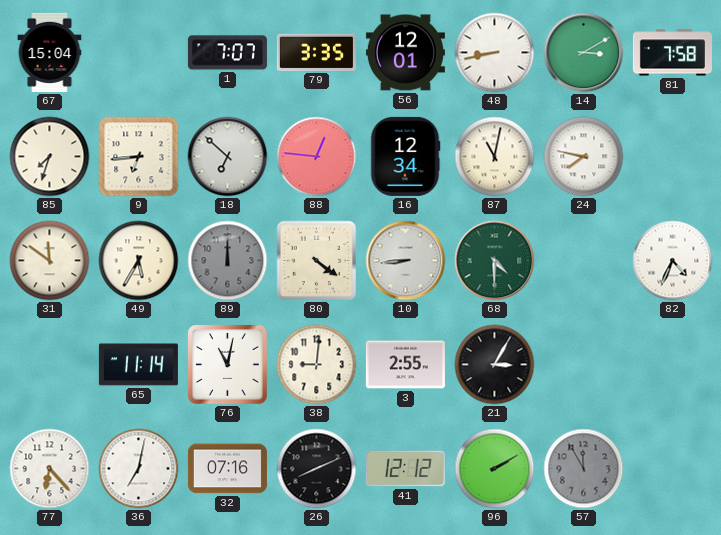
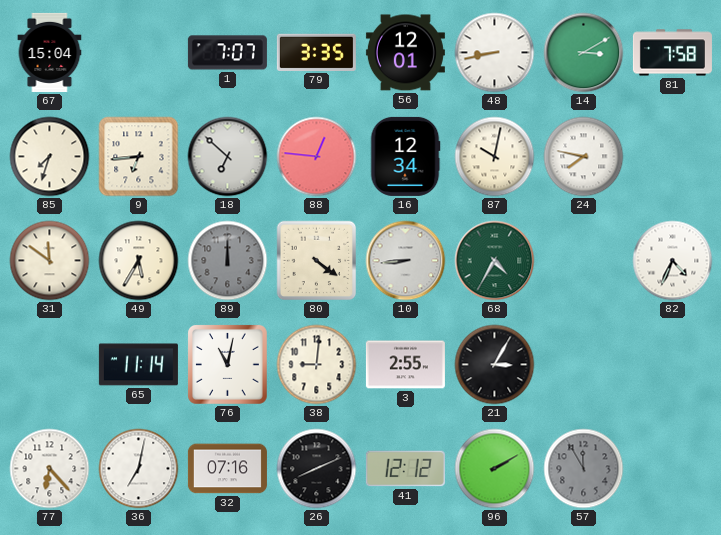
87: 11:02 -> 10:02 (495, 157)
68: 4:30 -> 4:35 (495, 261)
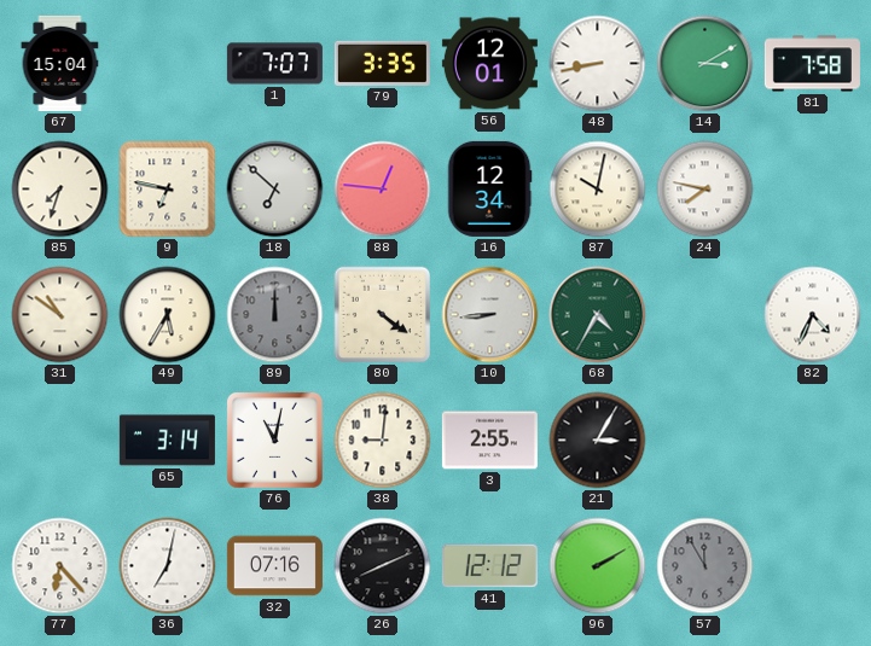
9: 6:44 -> 6:47 (168, 190)
31: 11:51 -> 10:51 (60, 315)
65: 11:14 -> 3:14 (167, 441)
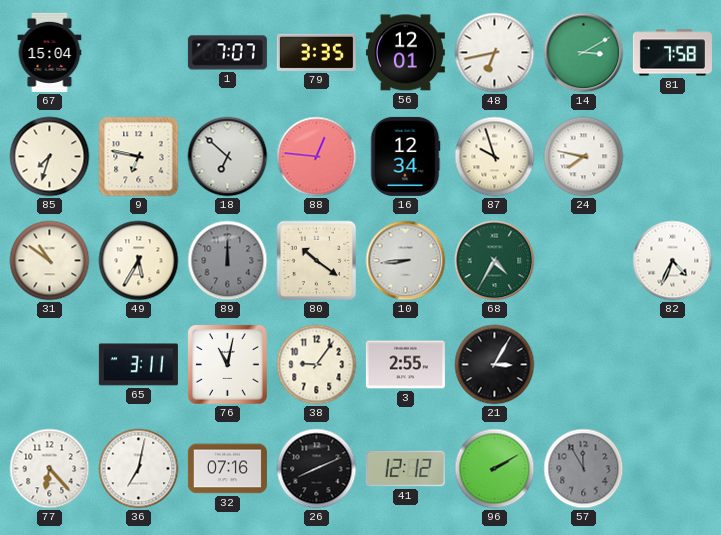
48: 8:43 -> 6:43 (495, 53)
87: 10:02 -> 9:57 (495, 157)
80: 4:21 -> 10:21 (317, 261)
65: 3:14 -> 3:11 (138, 365)
38: 9:01 -> 9:06 (317, 365)
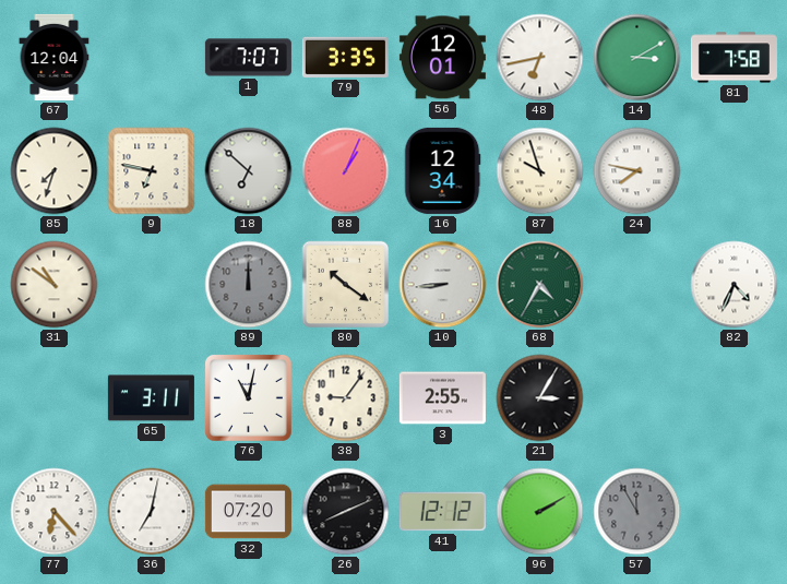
67: 15:04 -> 12:04 (55, 57)
88: 12:46 -> 1:04 (346, 171)
49: 5:35 -> none (139, 261)
32: 07:16 -> 07:20 (248, 512)
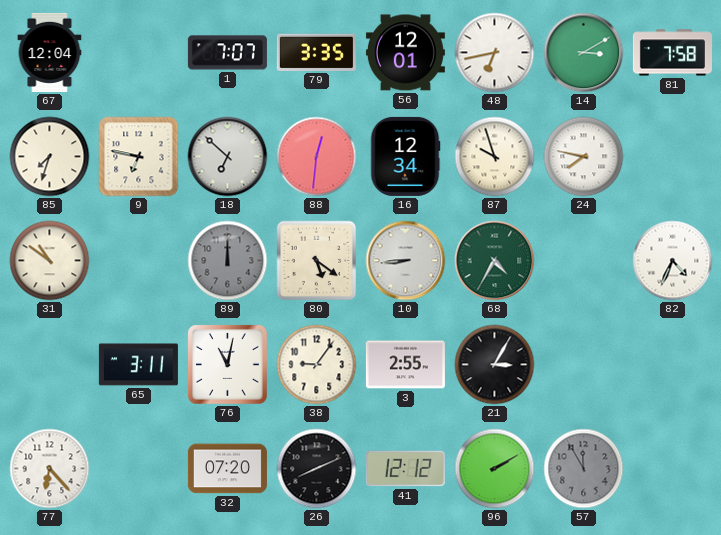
88: 1:04 -> 12:31 (317, 157)
80: 10:21 -> 5:21 (317, 261)
36: 7:02 -> none (152, 512)
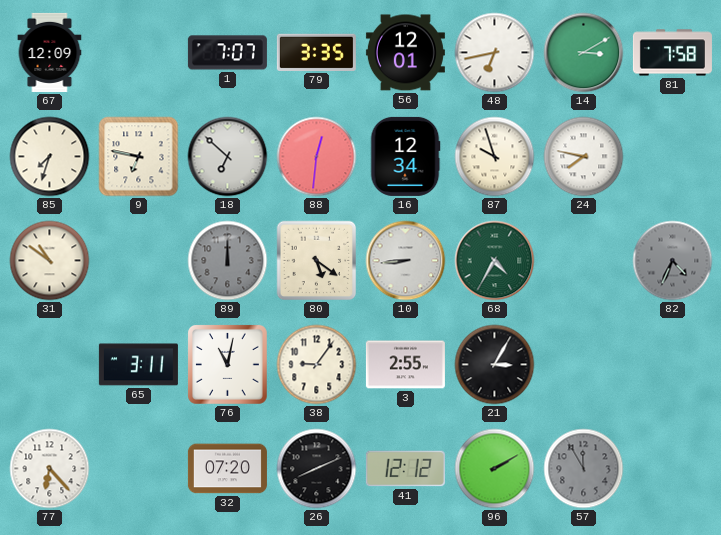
67: 12:04 -> 12:09 (50, 52)
82 dial: white -> grey (673, 261)
